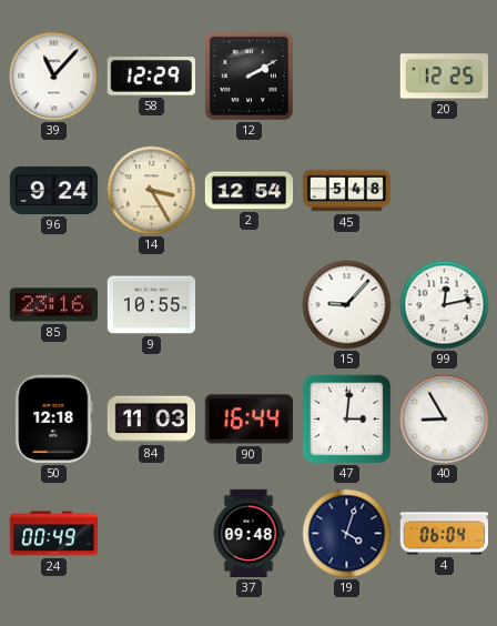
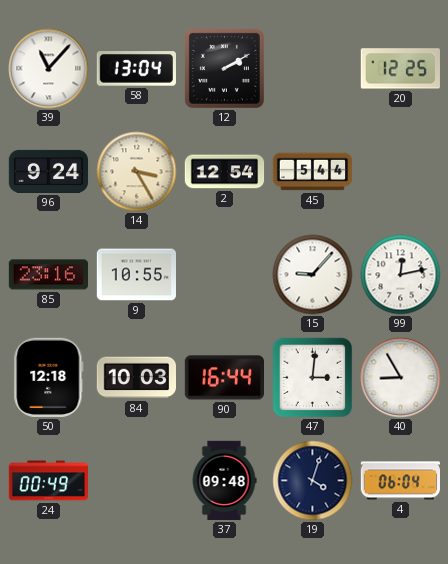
58: 12:29 -> 13:04 (136, 69)
45: 5:48 -> 5:44 (313, 172)
84: 11:03 -> 10:03 (136, 378)
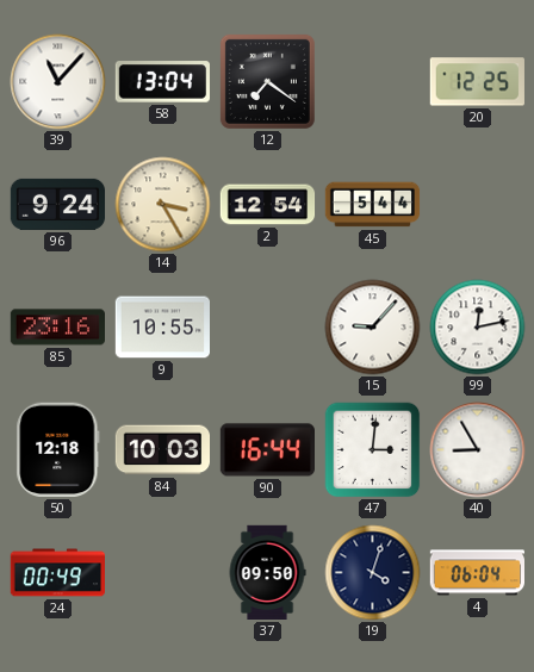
12: 2:10 -> 7:21 (267, 81)
37: 09:48 -> 09:50 (267, 573)
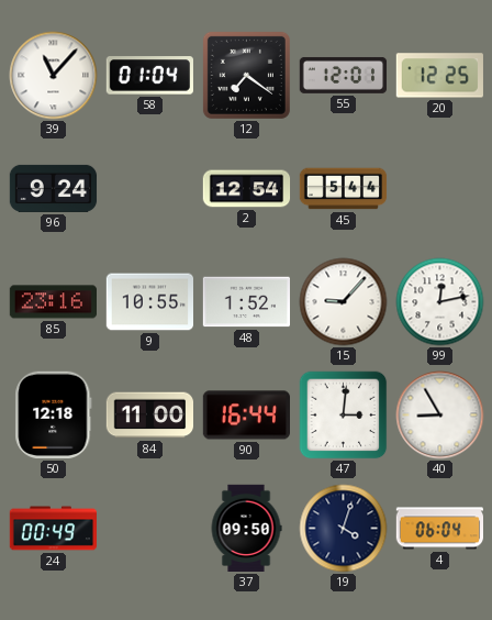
58: 13:04 -> 01:04 (149, 76)
55: none -> 12:01 (344, 75)
14: 3:25 -> none (163, 205)
48: none -> 1:52 (246, 302)
84: 10:03 -> 11:00 (149, 416)
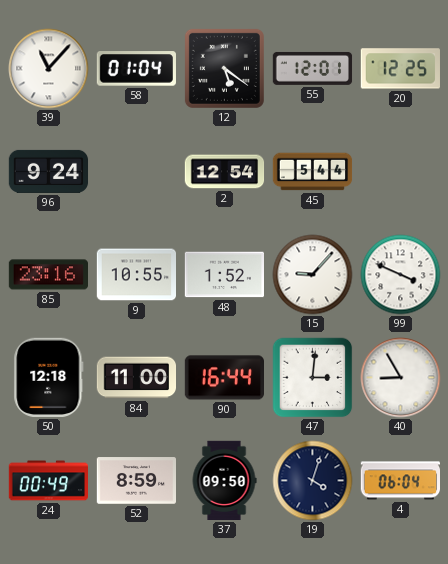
12: 7:21 -> 5:21 (224, 68)
99: 12:13 -> 3:49 (401, 275)
52: none -> 8:59 (136, 481)
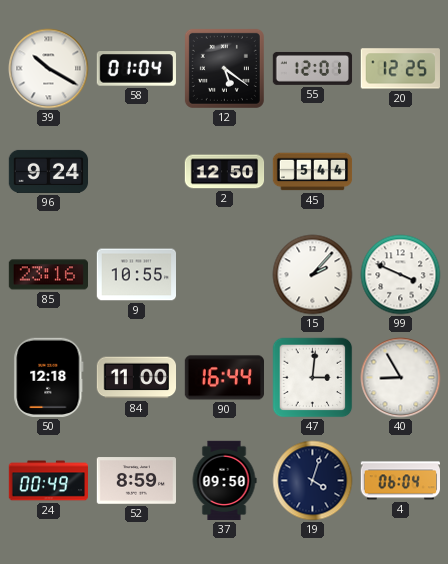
39: 11:07 -> 10:20 (49, 69)
2: 12:54 -> 12:50 (225, 172)
48: 1:52 -> none (224, 275)
15: 9:07 -> 2:07 (313, 275)
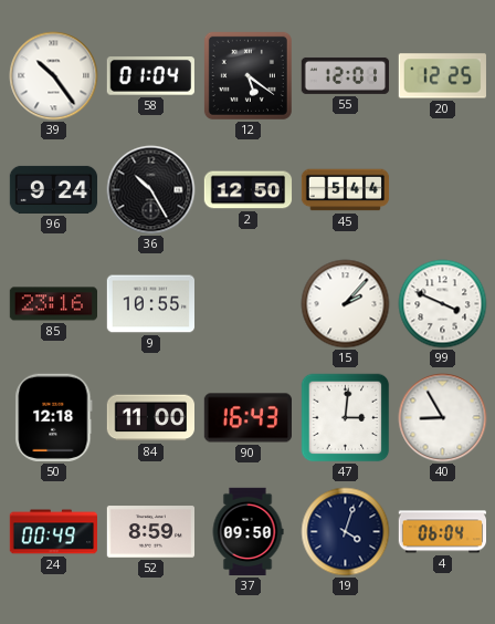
39: 10:20 -> 10:24 (54, 76)
36: none -> 10:25 (151, 190)
90: 16:44 -> 16:43 (247, 418)
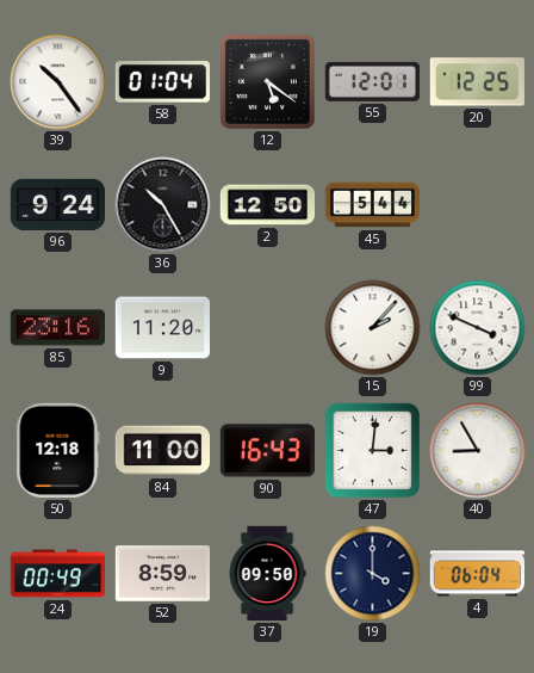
9: 10:55 -> 11:20 (162, 328)
19: 4:03 -> 4:00 (373, 574)
